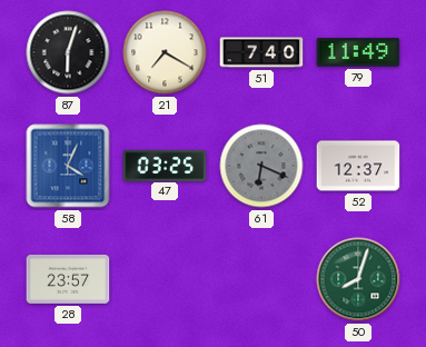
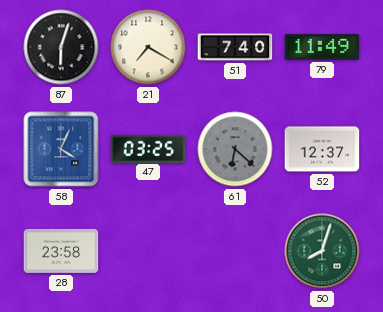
61: 6:19 -> 6:22 (235, 149)
28: 23:57 -> 23:58 (61, 251)
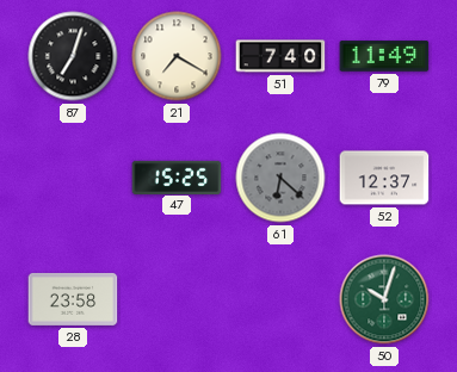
87: 6:03 -> 7:03 (73, 56)
58: 4:04 -> none (61, 149)
47: 03:25 -> 15:25 (177, 176)
50: 8:03 -> 10:03 (384, 299)
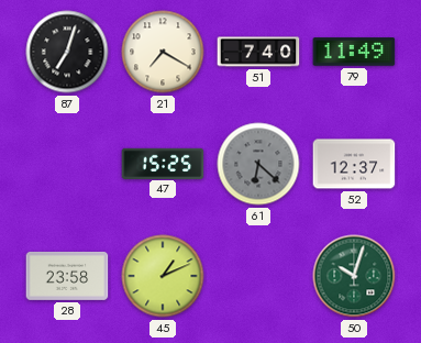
45: none -> 1:11 (163, 276)
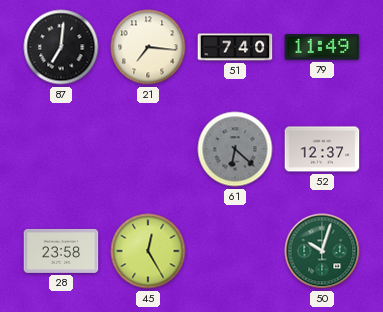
87: 7:03 -> 7:01 (61, 47)
21: 7:20 -> 7:16 (148, 47)
47: 15:25 -> none (163, 163)
45: 1:11 -> 12:25 (148, 251)
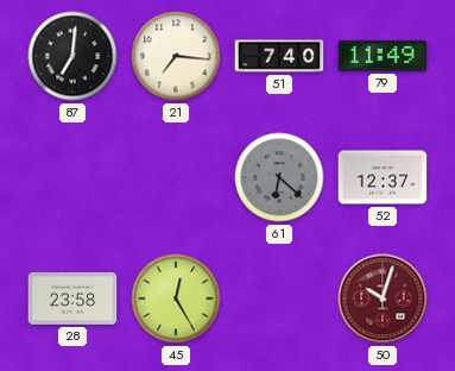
50 dial: green -> burgundy (383, 298)
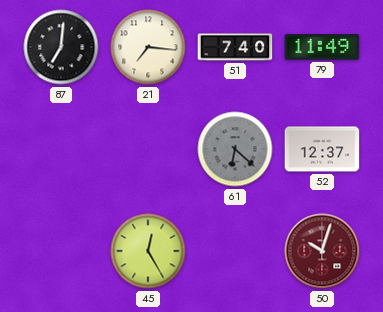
28: 23:58 -> none (72, 298)
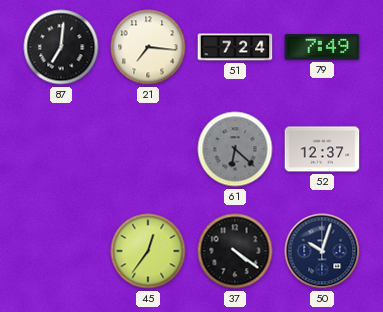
51: 7:40 -> 7:24 (235, 47)
79: 11:49 -> 7:49 (322, 47)
45: 12:25 -> 12:36 (148, 251)
37: none -> 4:21 (235, 251)
50 dial: burgundy -> navy (322, 251)
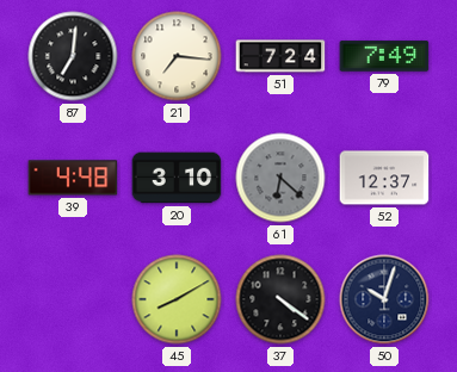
39: none -> 4:48 (73, 178)
20: none -> 3:10 (177, 178)
45: 12:36 -> 8:10 (177, 299)
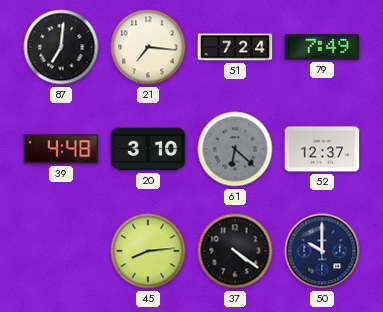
45: 8:10 -> 8:14 (148, 251)
50: 10:03 -> 10:00 (322, 251)
